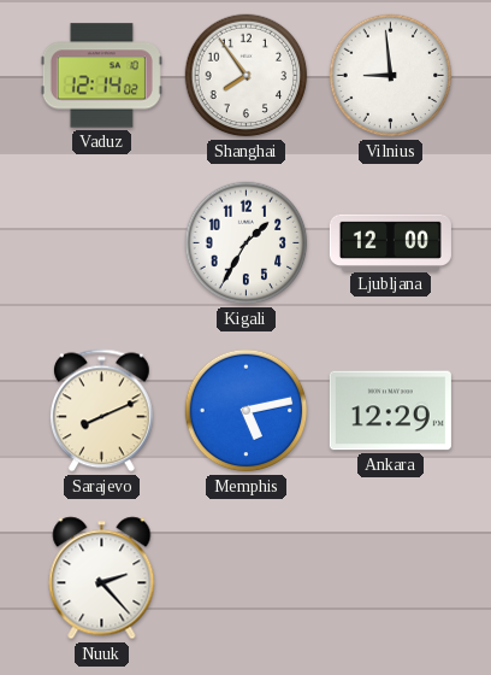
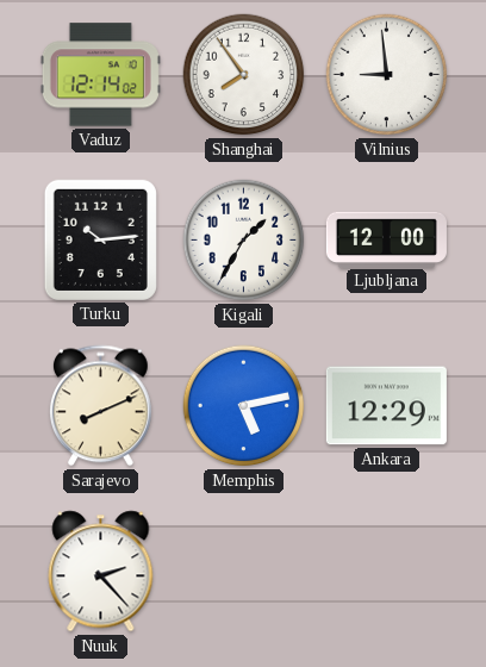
Turku: none -> 10:14 (100, 239)
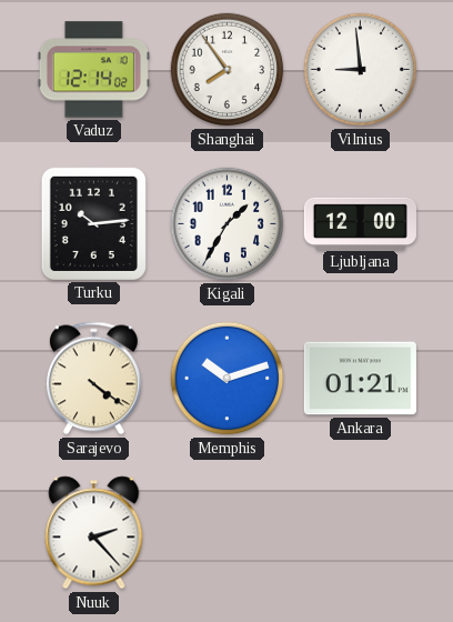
Sarajevo: 8:11 -> 4:21 (93, 379)
Memphis: 5:13 -> 10:12 (228, 379)
Ankara: 12:29 -> 01:21 (360, 379)
